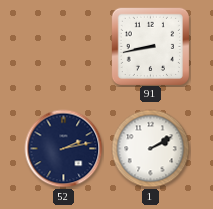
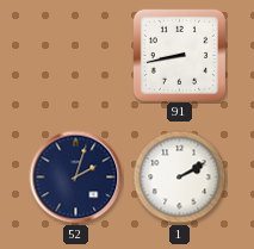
52: 2:13 -> 2:03 (76, 178)
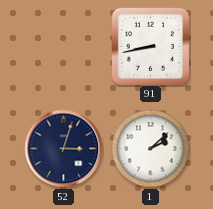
52: 2:03 -> 3:03 (64, 149)
1: 2:10 -> 2:08 (151, 149)
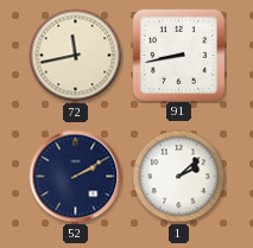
72: none -> 11:43 (76, 56)
52: 3:03 -> 2:10 (76, 177)
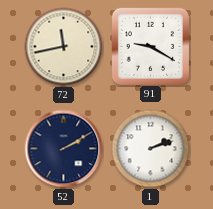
91: 8:43 -> 9:20 (150, 46)
1: 2:08 -> 2:12 (151, 149)
